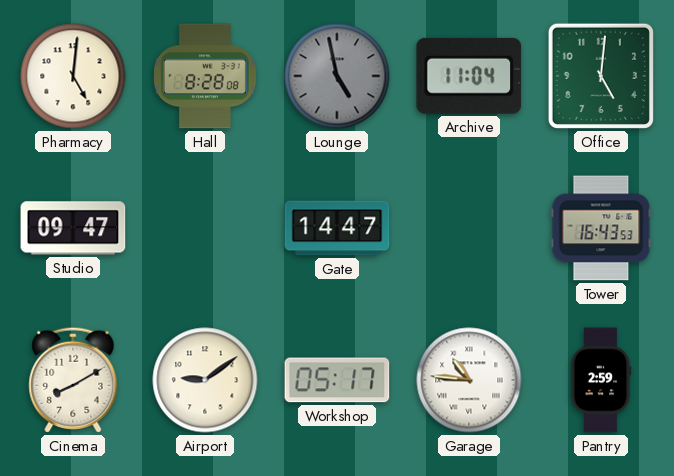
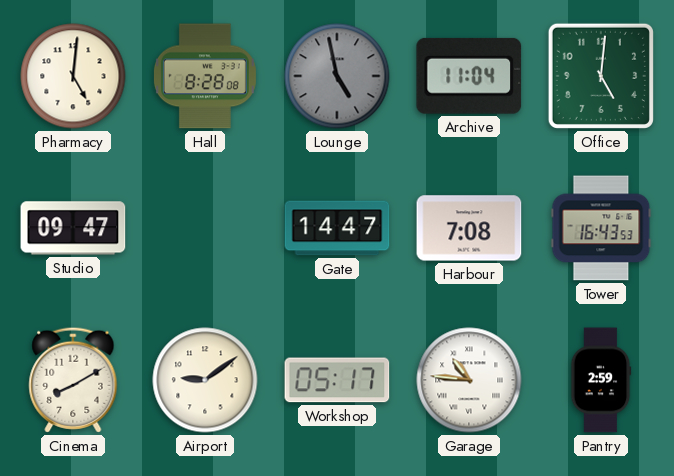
Harbour: none -> 7:08 (469, 228)
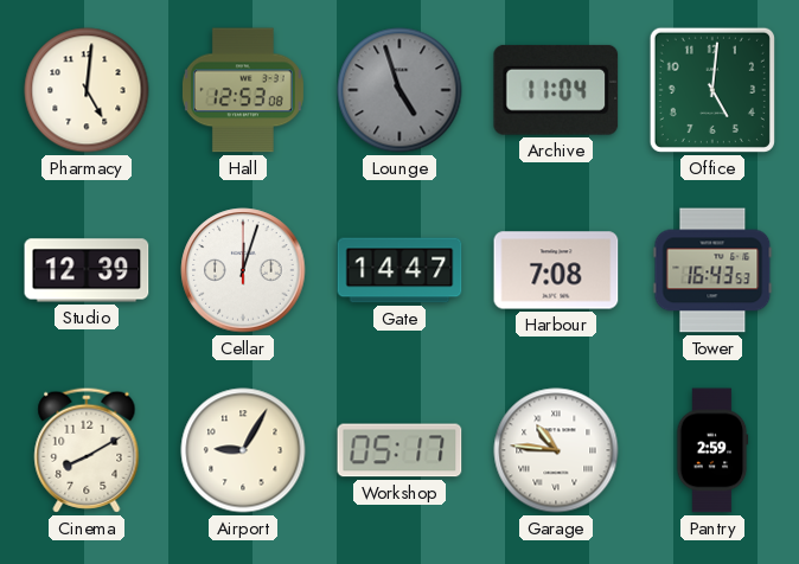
Hall: 8:28 -> 12:53 (243, 90)
Lounge: 4:58 -> 4:57 (399, 90)
Studio: 09:47 -> 12:39 (87, 270)
Cellar: none -> 12:03 (243, 270)
Airport: 9:09 -> 9:05 (243, 450)
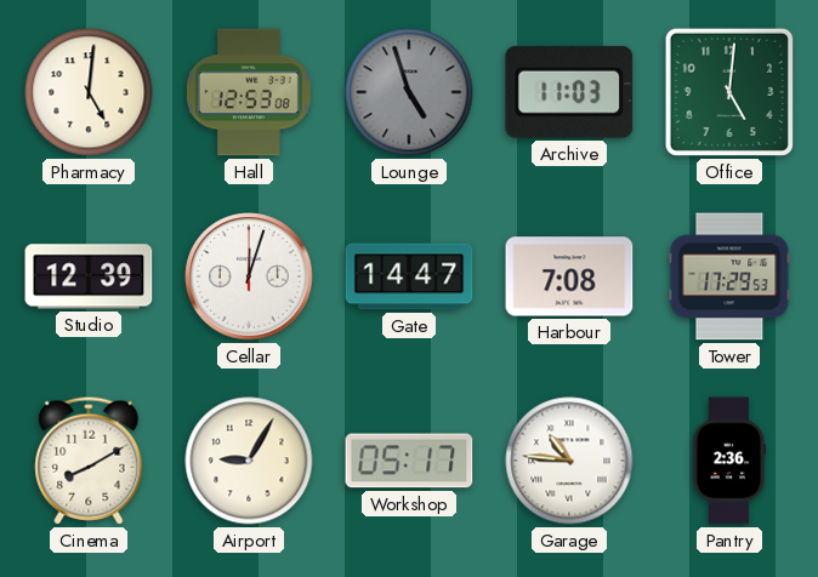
Archive: 11:04 -> 11:03 (569, 92)
Tower: 16:43 -> 17:29 (729, 276)
Pantry: 2:59 -> 2:36 (729, 461)
